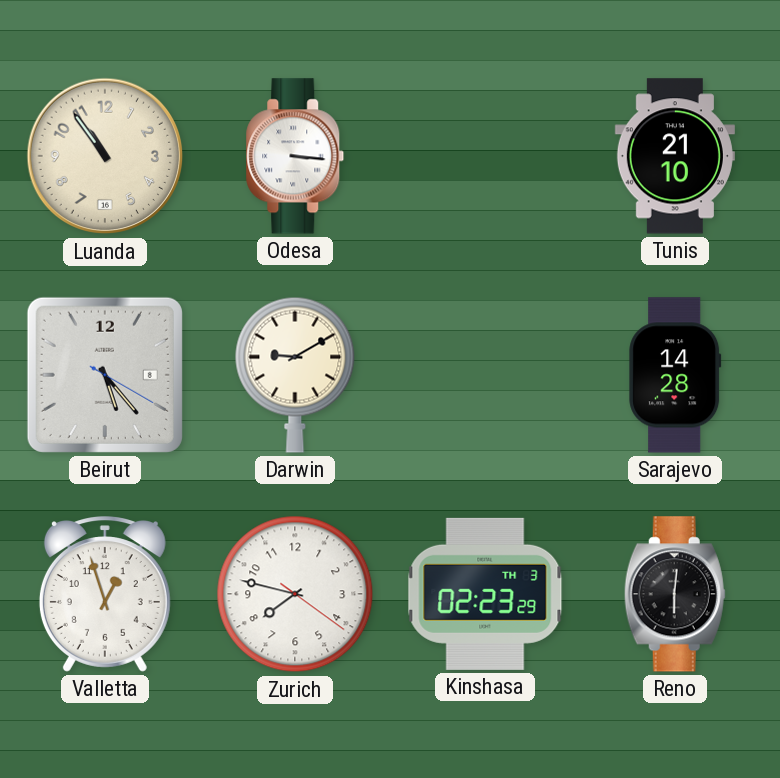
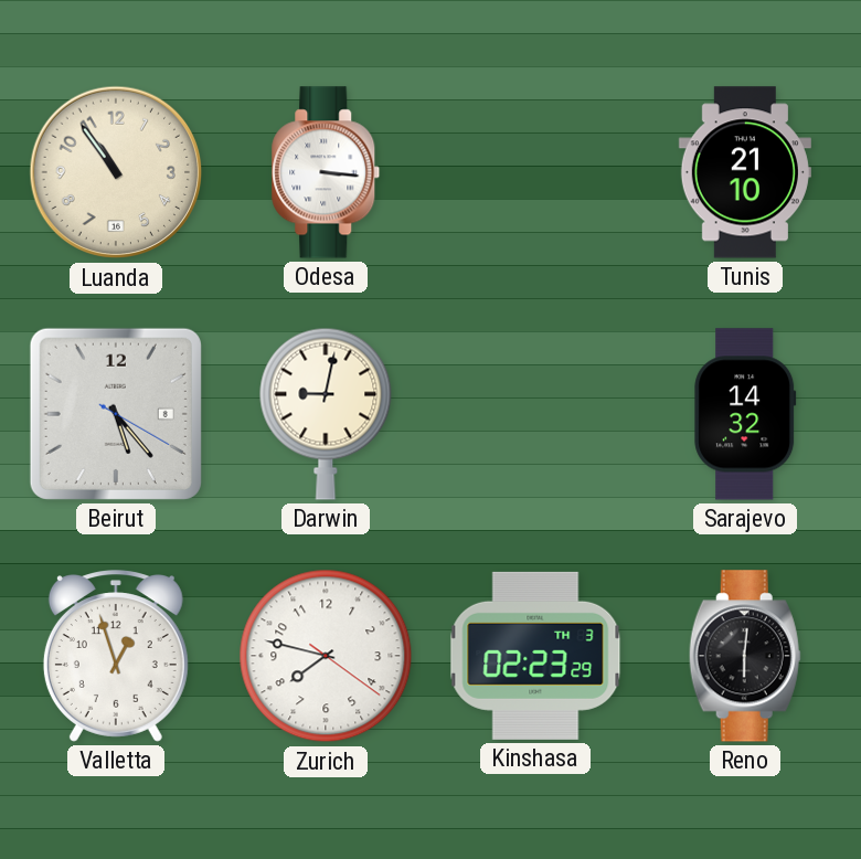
Darwin: 9:10 -> 9:02 (326, 414)
Sarajevo: 14:28 -> 14:32 (745, 414)
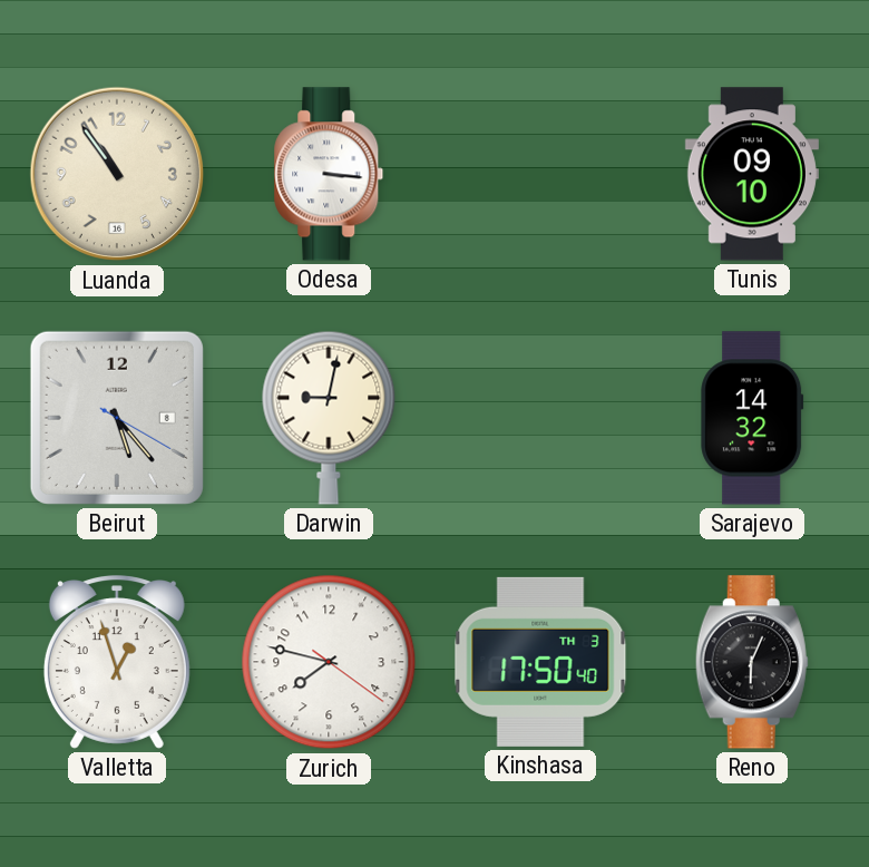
Tunis: 21:10 -> 09:10 (752, 174)
Kinshasa: 02:23 -> 17:50 (540, 662)
Reno: 6:01 -> 6:04 (752, 662)
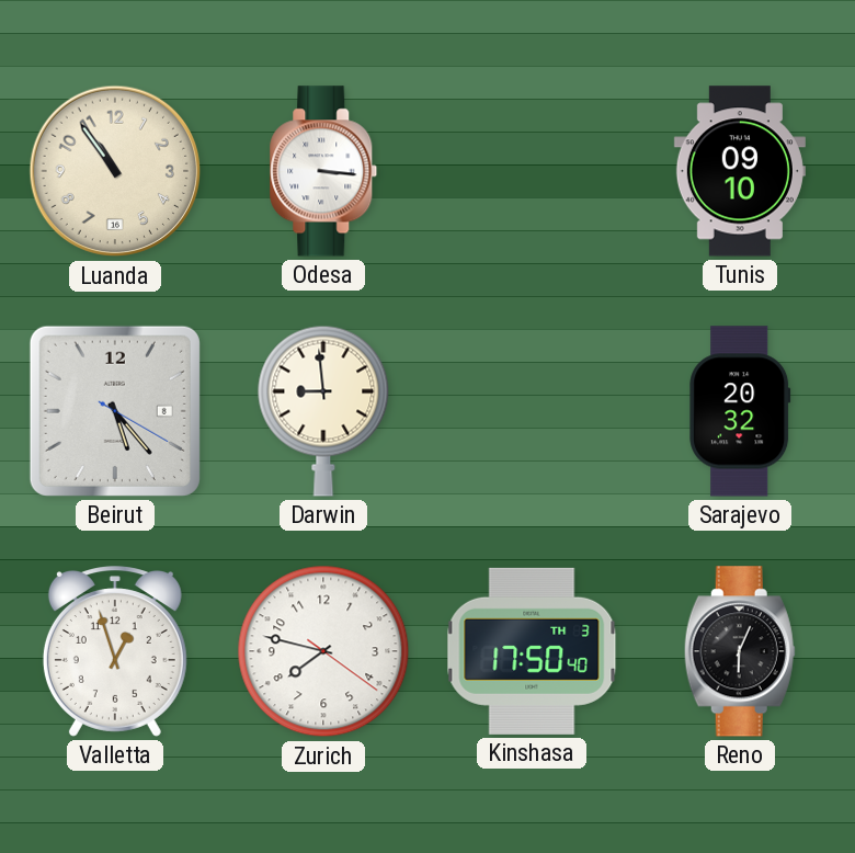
Darwin: 9:02 -> 8:59 (323, 411)
Sarajevo: 14:32 -> 20:32 (740, 411)
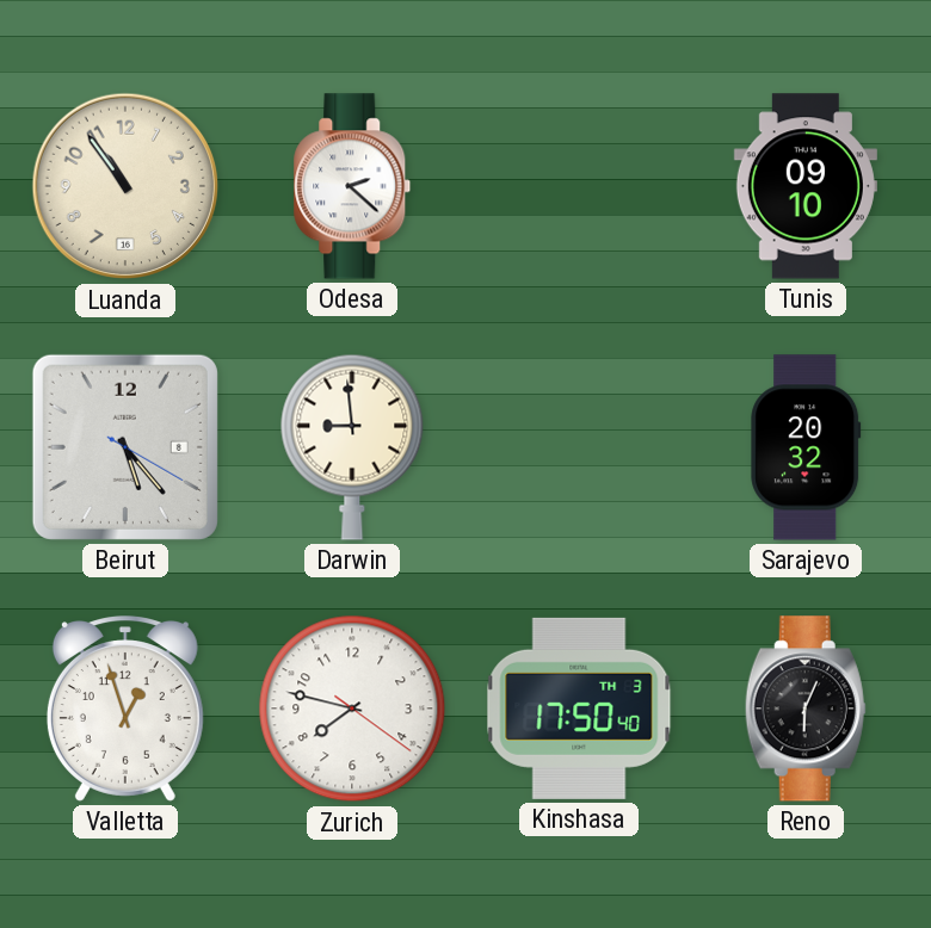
Odesa: 3:16 -> 2:22 (352, 186)
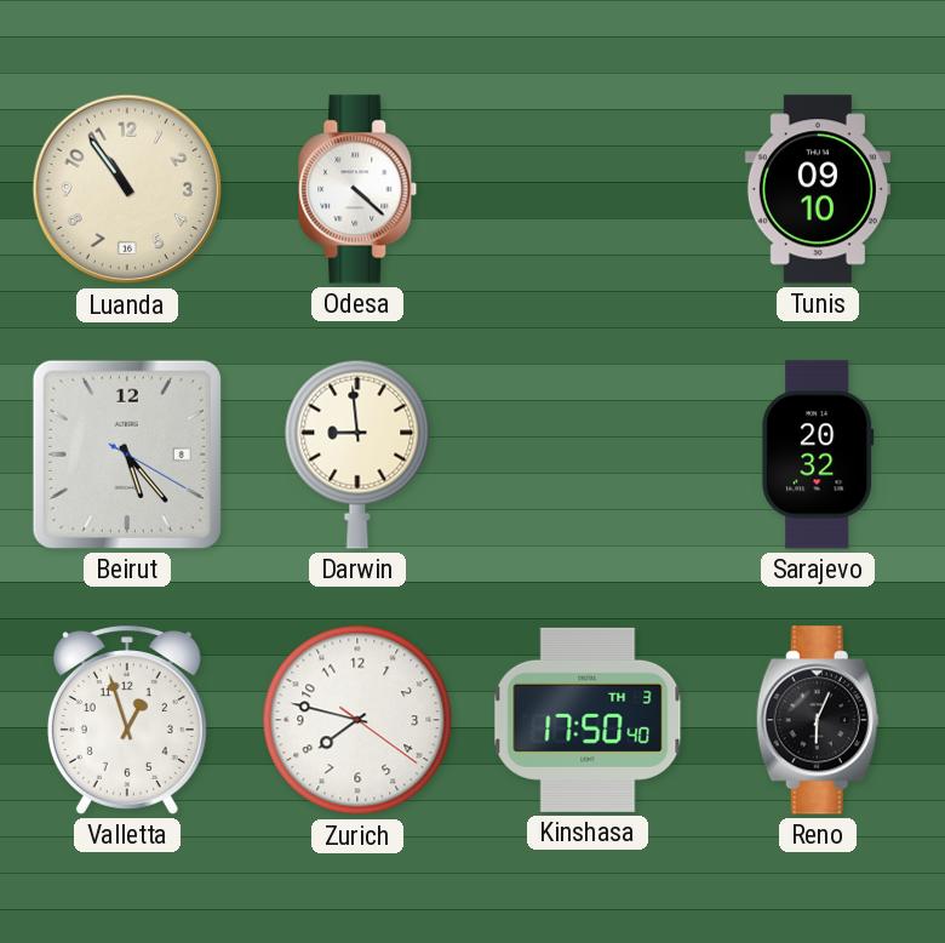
Odesa: 2:22 -> 4:22 (357, 189)
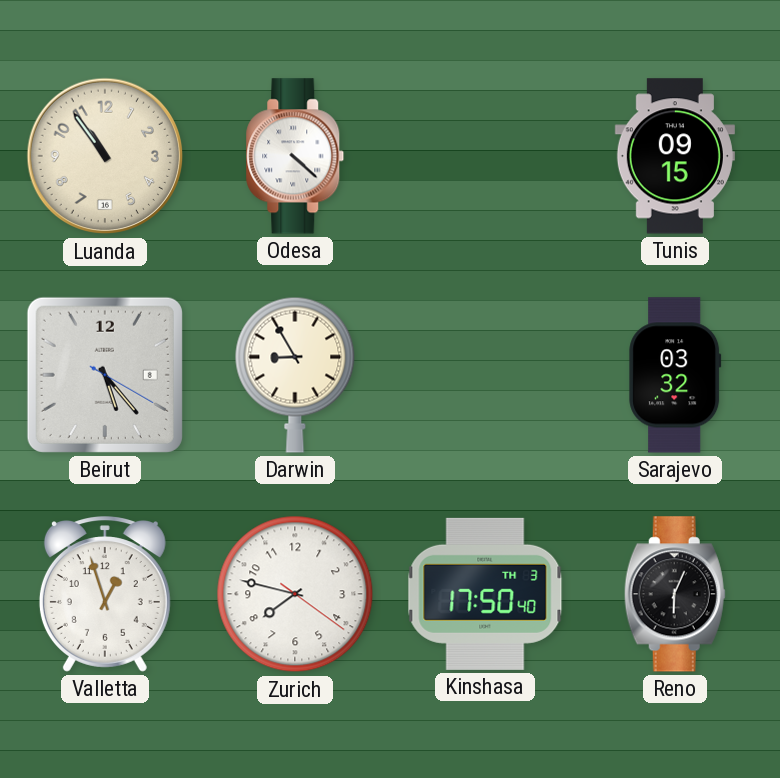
Tunis: 09:10 -> 09:15 (675, 156)
Darwin: 8:59 -> 8:55 (295, 375)
Sarajevo: 20:32 -> 03:32 (675, 375)
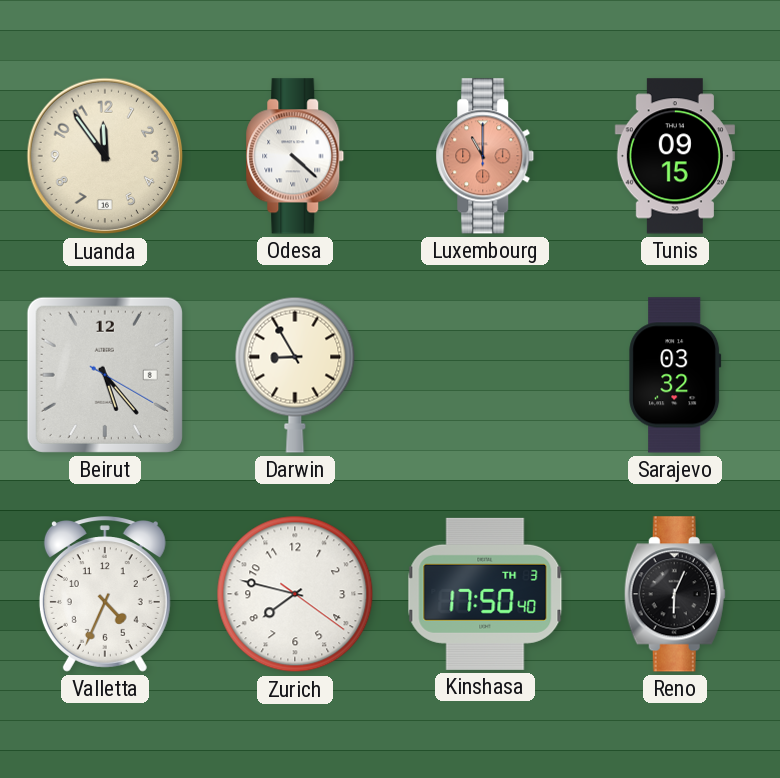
Luanda: 10:54 -> 11:54 (105, 156)
Luxembourg: none -> 11:00 (485, 156)
Valletta: 12:57 -> 4:34 (105, 594)
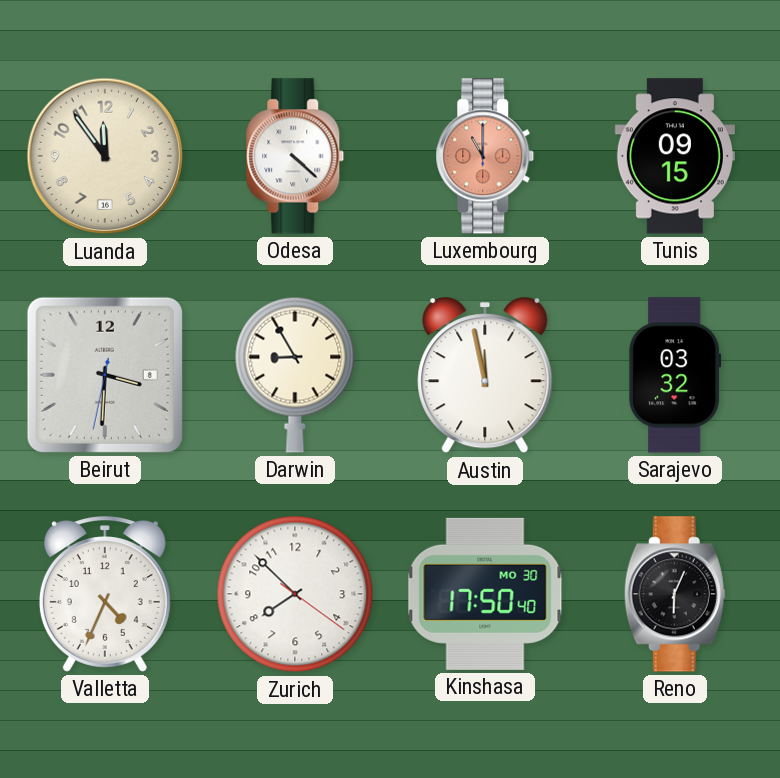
Beirut: 5:23 -> 3:30 (105, 375)
Austin: none -> 11:58 (485, 376)
Zurich: 7:47 -> 7:52 (295, 594)
Kinshasa date: TH 3 -> MO 30 (485, 594)
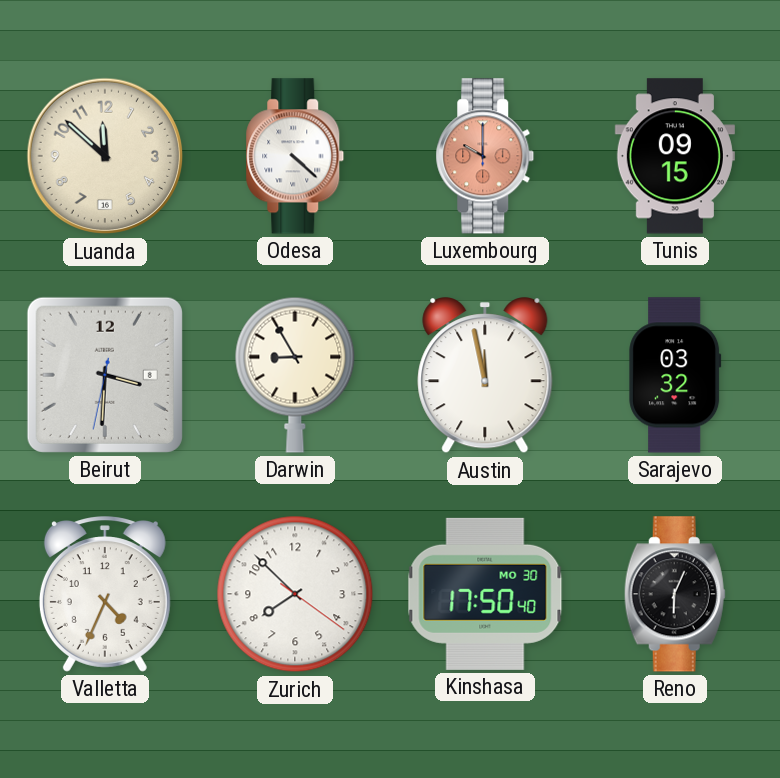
Luanda: 11:54 -> 11:52 (105, 156)
Luxembourg: 11:00 -> 10:00 (485, 156)
